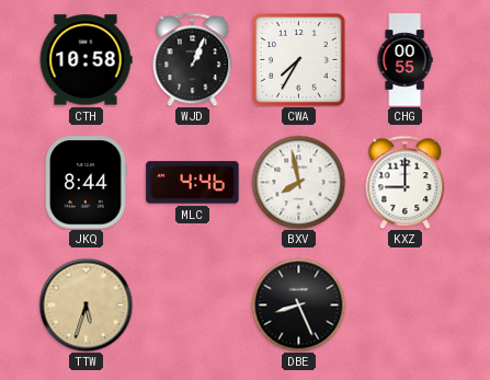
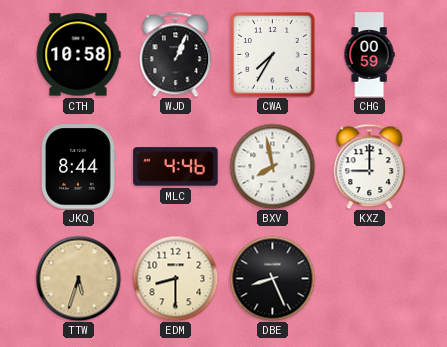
CHG: 00:55 -> 00:59 (369, 55)
EDM: none -> 8:30 (175, 278)
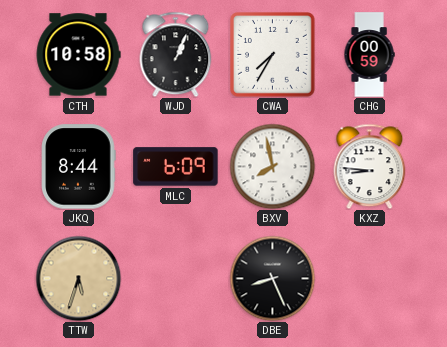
MLC: 4:46 -> 6:09 (176, 167)
KXZ: 9:00 -> 8:46 (370, 166)
EDM: 8:30 -> none (175, 278)
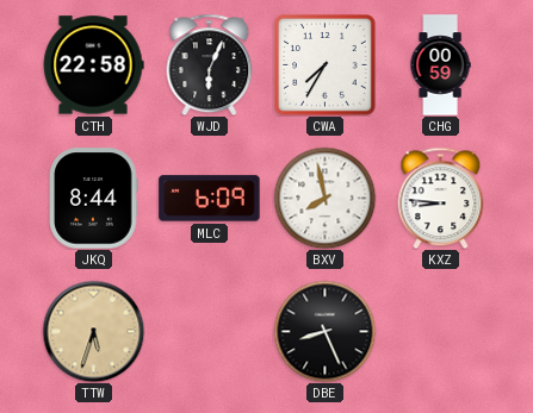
CTH: 10:58 -> 22:58 (93, 65)
WJD: 1:04 -> 6:04 (210, 64)
